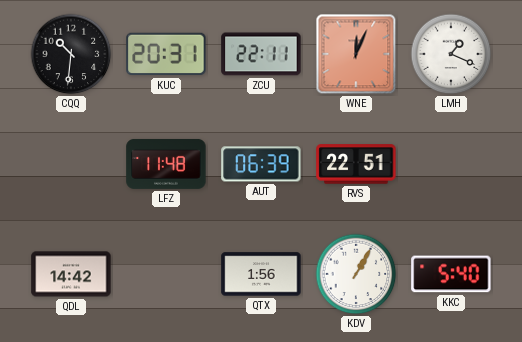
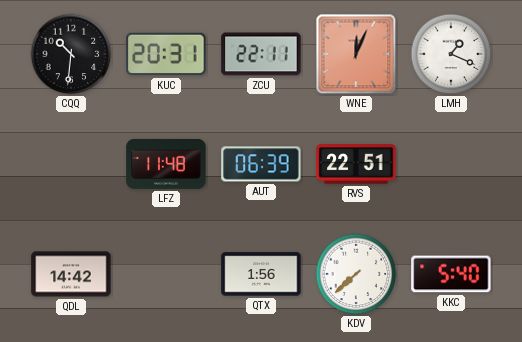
KDV: 1:05 -> 7:38 (356, 274)
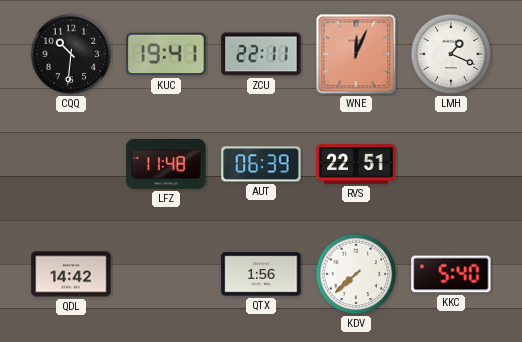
KUC: 20:31 -> 19:41 (166, 54)
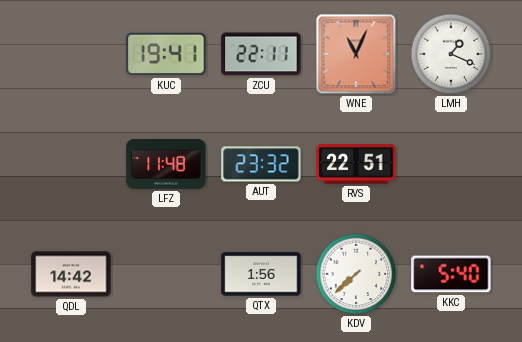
CQQ: 10:31 -> none (71, 54)
WNE: 12:04 -> 11:04 (356, 54)
AUT: 06:39 -> 23:32 (261, 164)
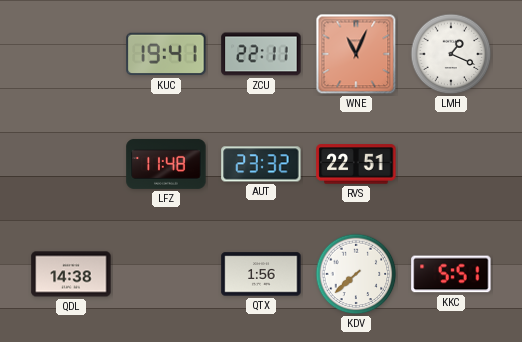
QDL: 14:42 -> 14:38 (71, 274)
KKC: 5:40 -> 5:51 (451, 274)
